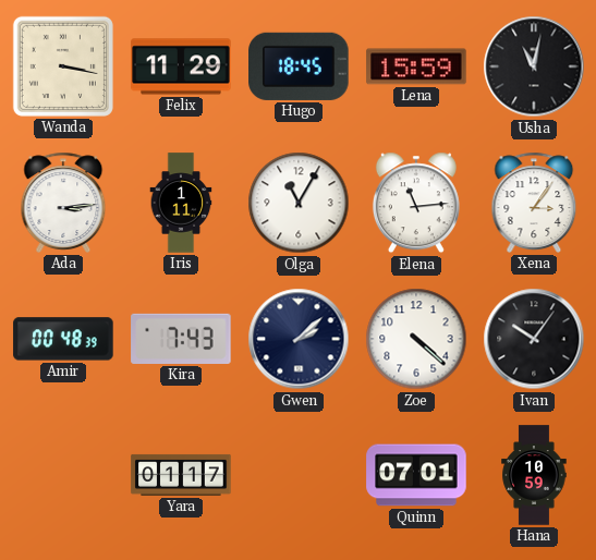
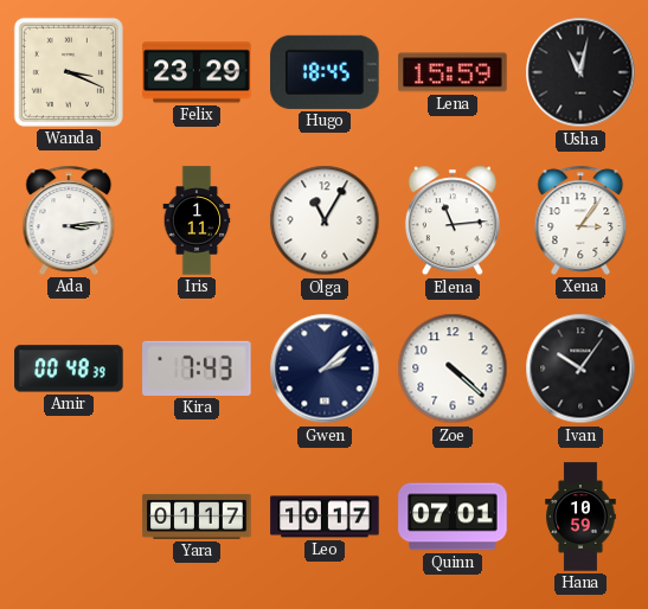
Wanda: 3:17 -> 3:19 (69, 72)
Felix: 11:29 -> 23:29 (197, 72)
Leo: none -> 10:17 (325, 517)
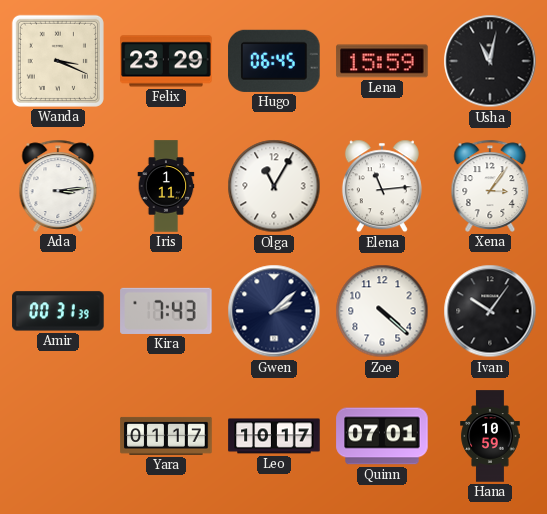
Hugo: 18:45 -> 06:45 (274, 61)
Amir: 00:48 -> 00:31 (58, 311)
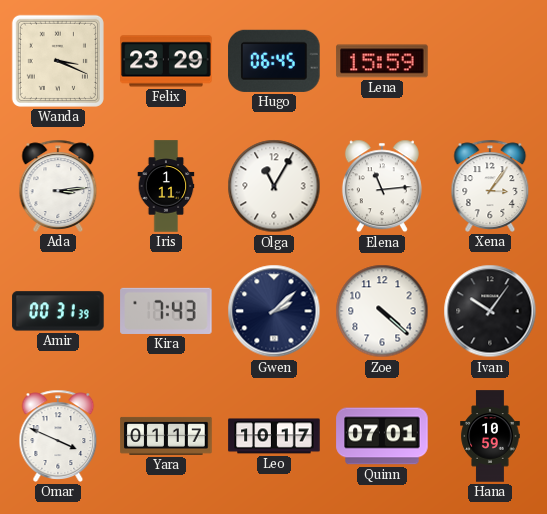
Usha: 11:02 -> none (490, 61)
Omar: none -> 3:49 (58, 436)
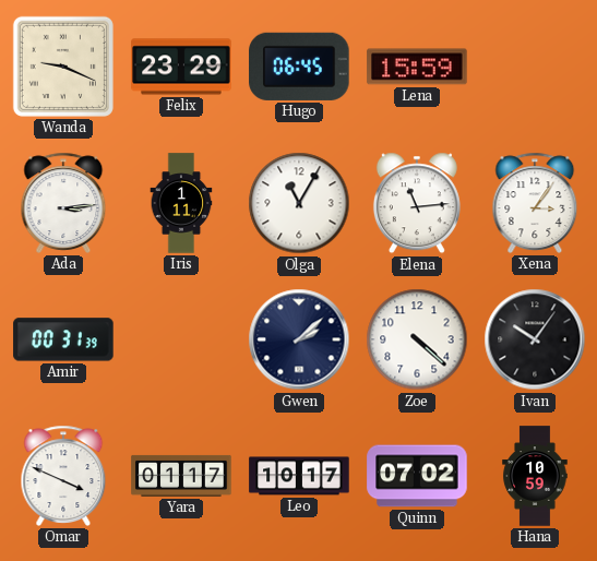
Wanda: 3:19 -> 9:19 (63, 67)
Kira: 7:43 -> none (166, 311)
Quinn: 07:01 -> 07:02 (417, 476)
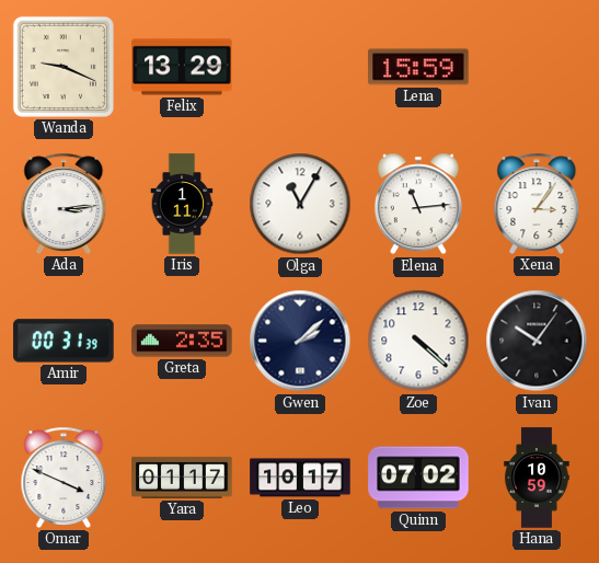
Felix: 23:29 -> 13:29 (182, 67)
Hugo: 06:45 -> none (299, 67)
Greta: none -> 2:35 (182, 341)
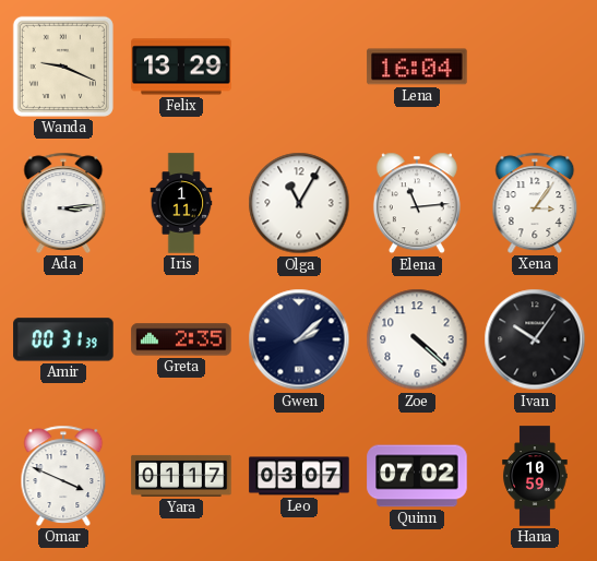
Lena: 15:59 -> 16:04 (417, 67)
Leo: 10:17 -> 03:07 (299, 476)
